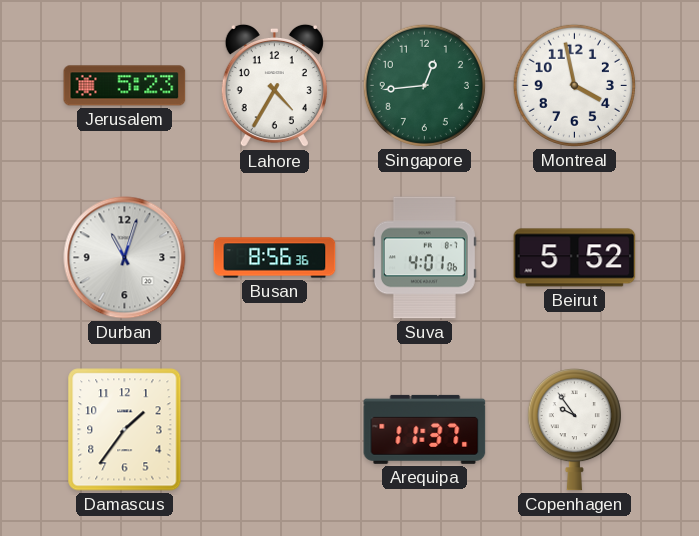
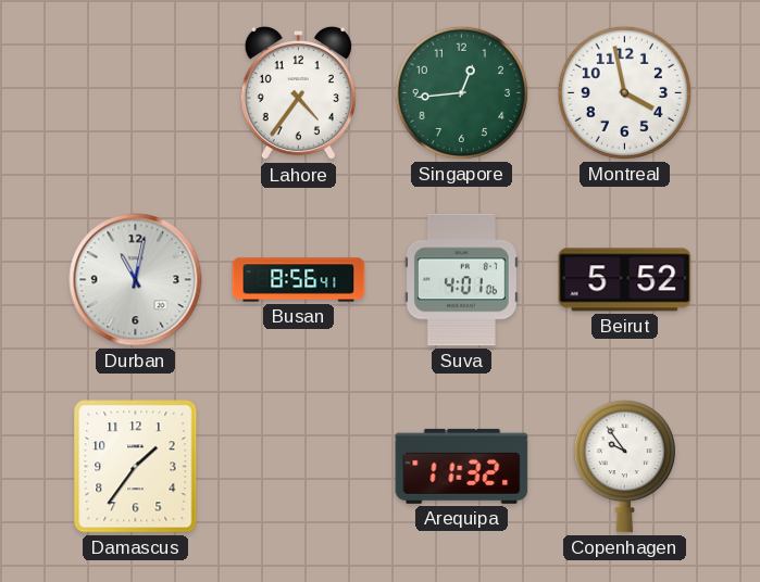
Jerusalem: 5:23 -> none (125, 86)
Lahore: 4:35 -> 4:36 (298, 93)
Durban: 11:03 -> 11:02 (136, 280)
Busan: 8:56:36 -> 8:56:41 (299, 280)
Arequipa: 11:37 -> 11:32 (462, 466)
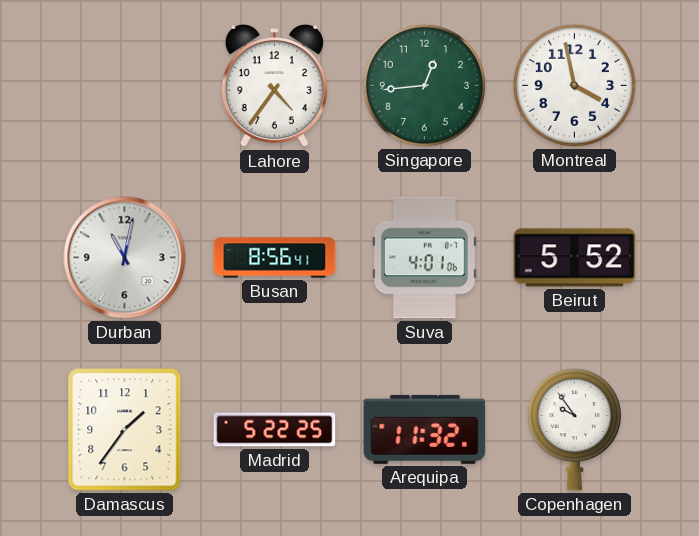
Madrid: none -> 5:22 (275, 430)
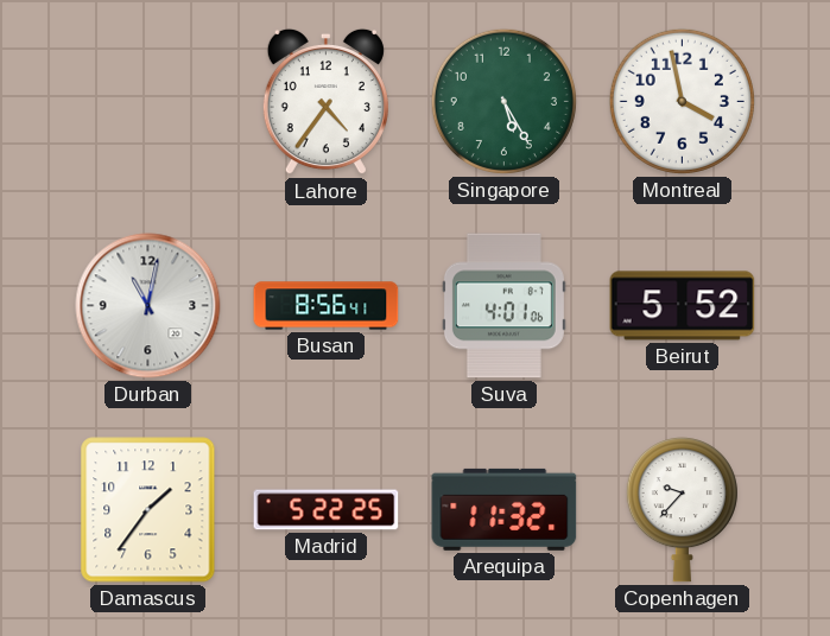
Singapore: 12:44 -> 5:25 (503, 101)
Copenhagen: 9:54 -> 9:37 (682, 510)
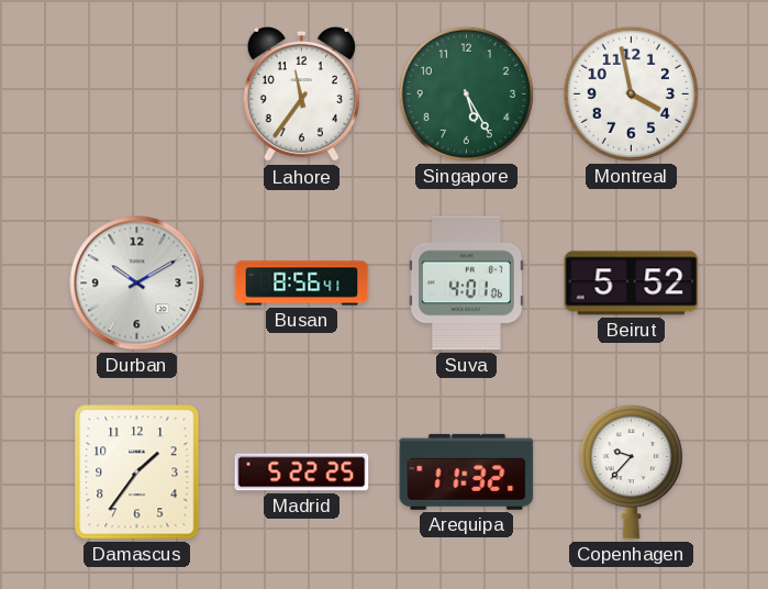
Lahore: 4:36 -> 11:36 (301, 95)
Durban: 11:02 -> 10:10 (137, 284)
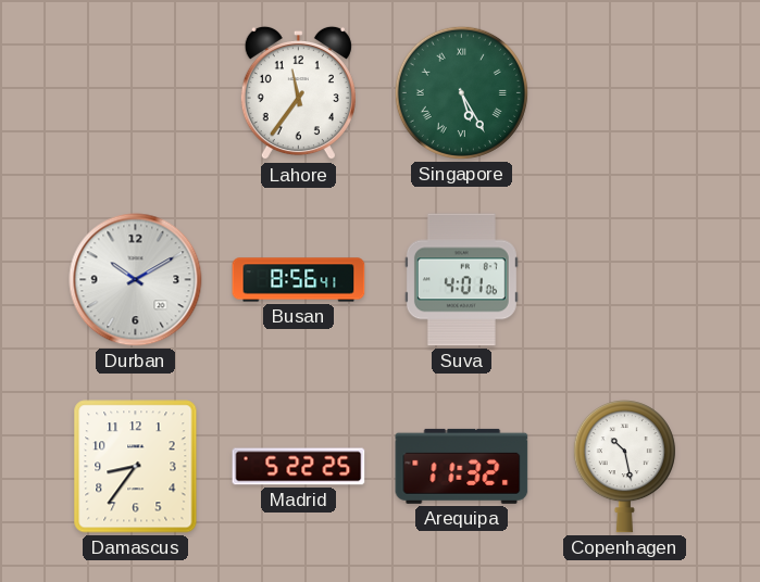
Singapore numerals: Arabic -> Roman (461, 92)
Montreal: 3:58 -> none (631, 93)
Beirut: 5:52 -> none (632, 284)
Damascus: 1:36 -> 8:36 (136, 467)
Copenhagen: 9:37 -> 10:28 (624, 467)
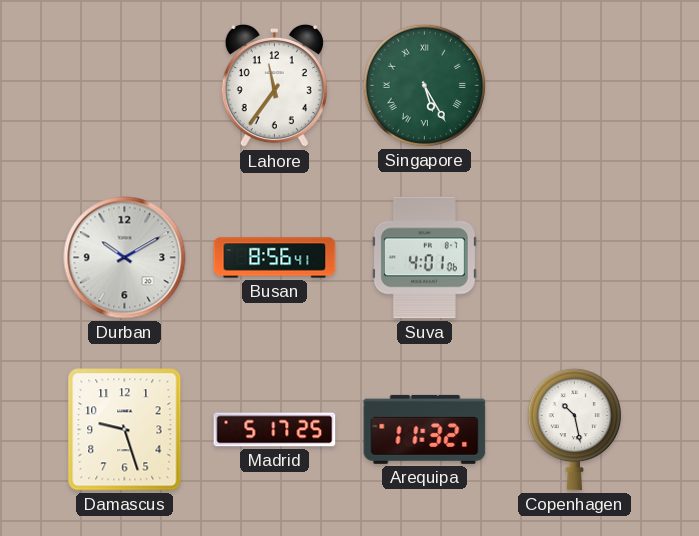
Damascus: 8:36 -> 9:27 (125, 430)
Madrid: 5:22 -> 5:17 (275, 430)
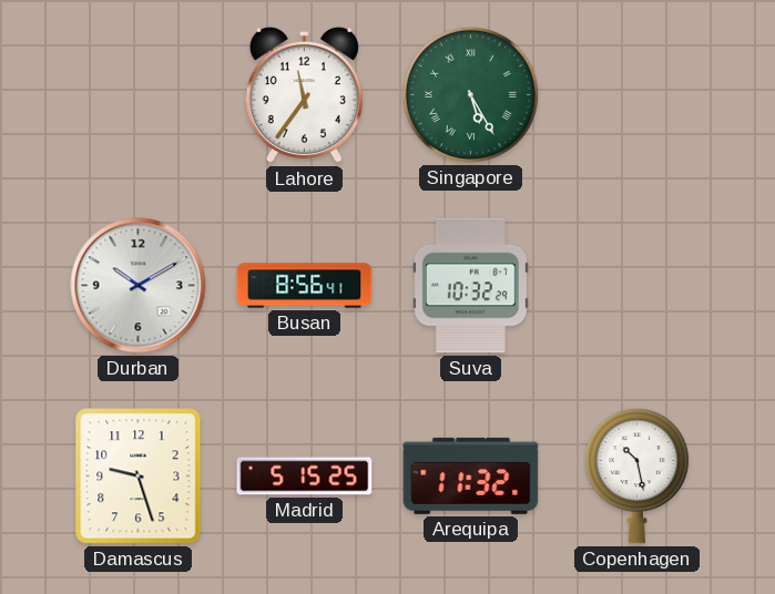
Suva: 4:01 -> 10:32 (470, 286)
Madrid: 5:17 -> 5:15 (305, 477)
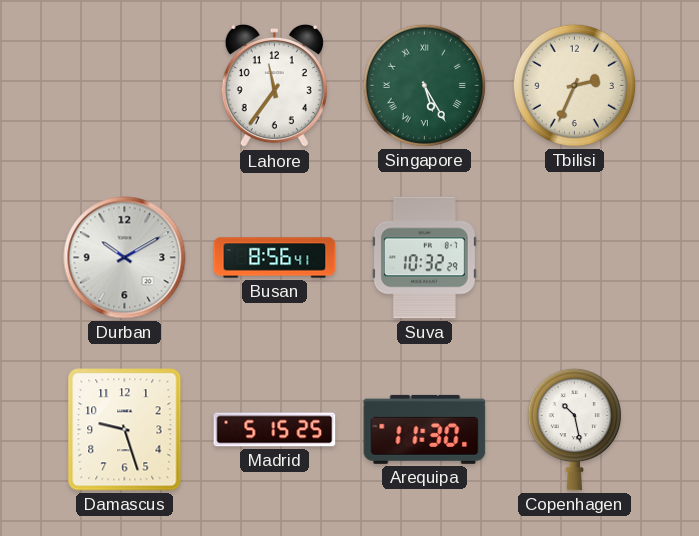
Tbilisi: none -> 2:34 (574, 85)
Arequipa: 11:32 -> 11:30 (425, 429)
